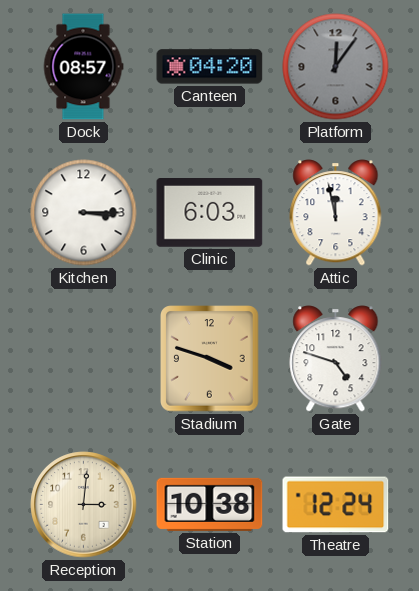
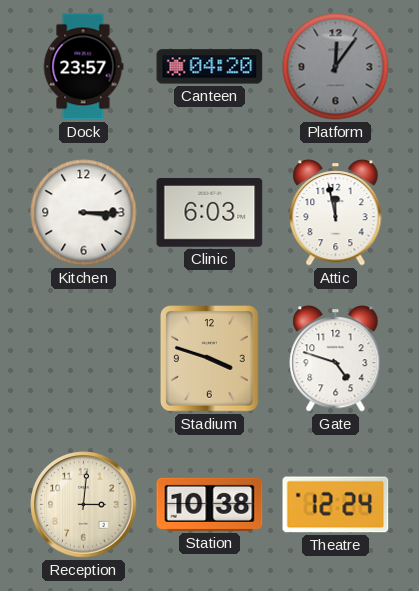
Dock: 08:57 -> 23:57 (83, 67)
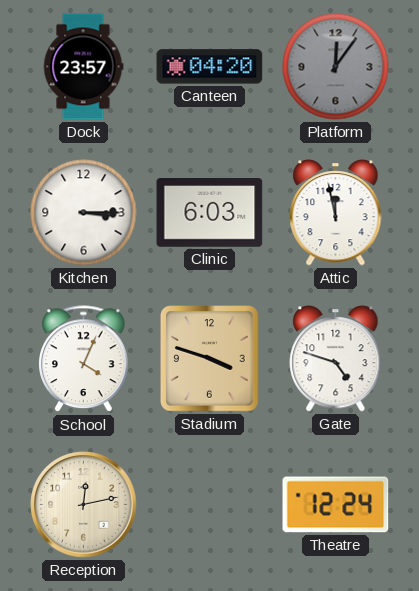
School: none -> 4:04 (84, 359)
Reception: 3:01 -> 12:13 (84, 505)
Station: 10:38 -> none (210, 504)
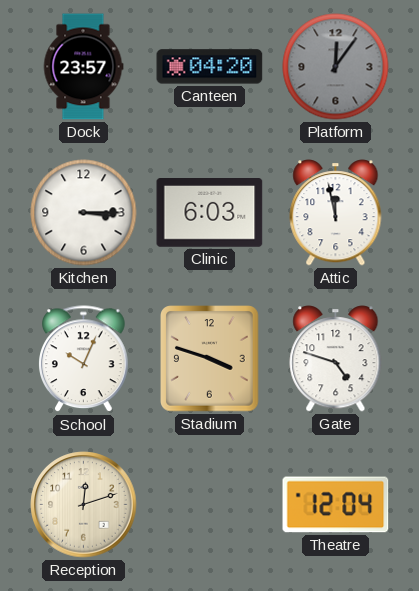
School: 4:04 -> 10:04 (84, 359)
Reception: 12:13 -> 12:12 (84, 505)
Theatre: 12:24 -> 12:04 (336, 505)
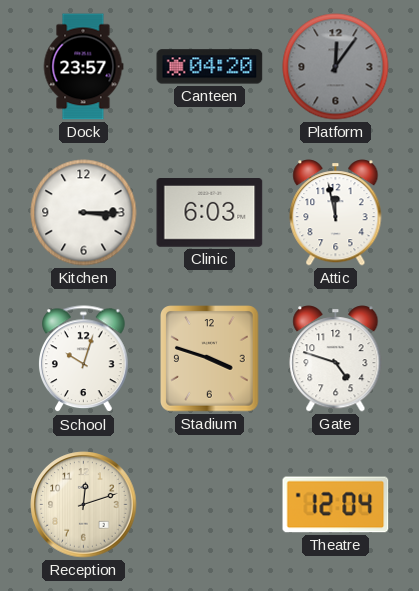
School: 10:04 -> 10:03 (84, 359)
